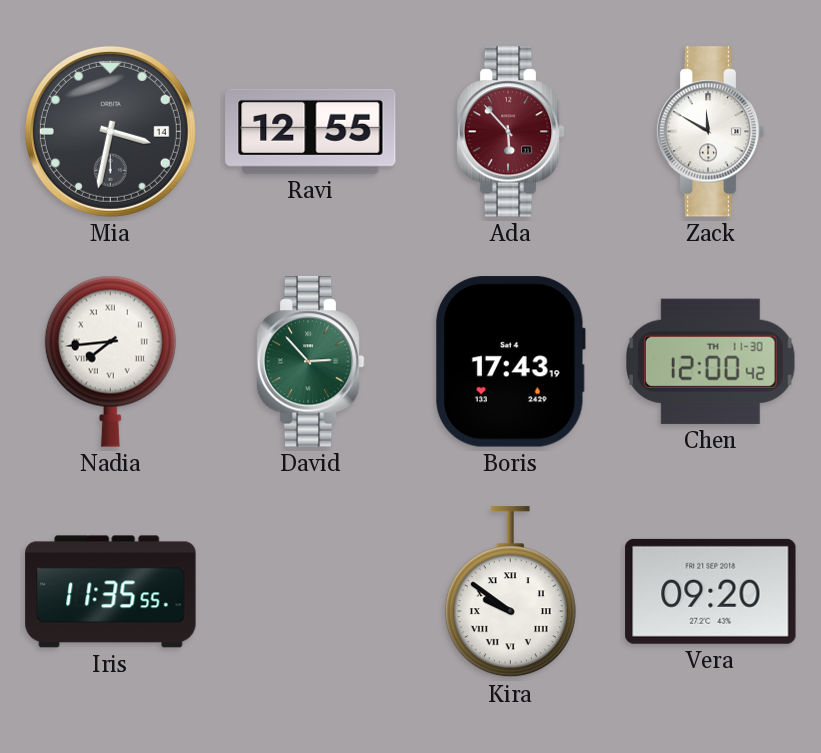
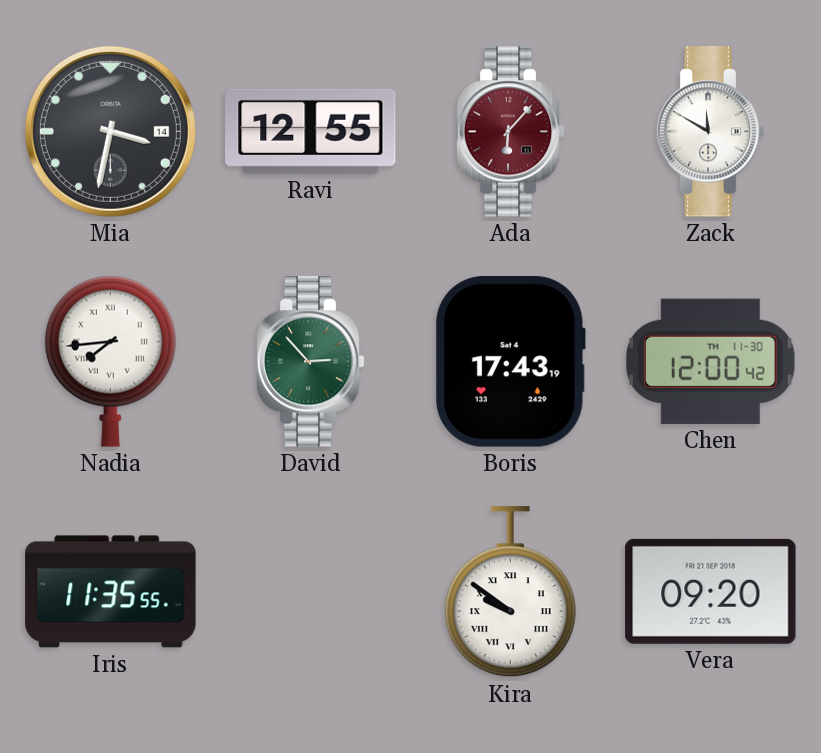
Ada: 5:53 -> 6:07 (510, 132)
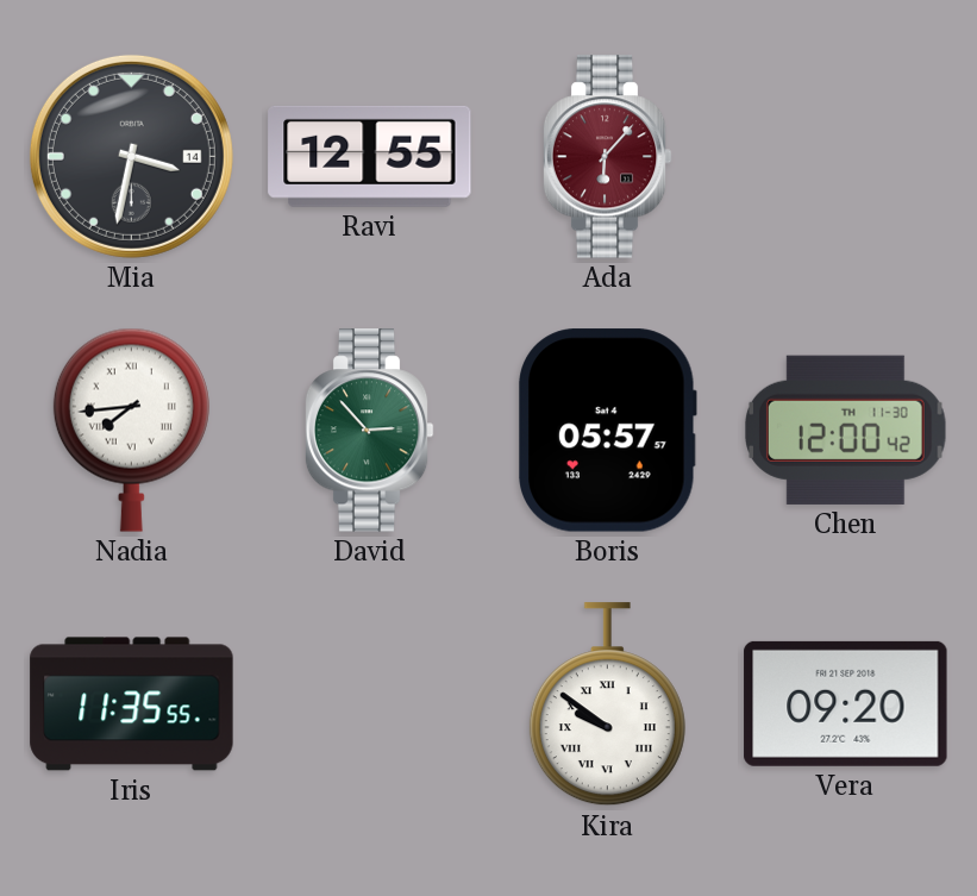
Zack: 11:50 -> none (710, 132)
Boris: 17:43 -> 05:57 (608, 431)
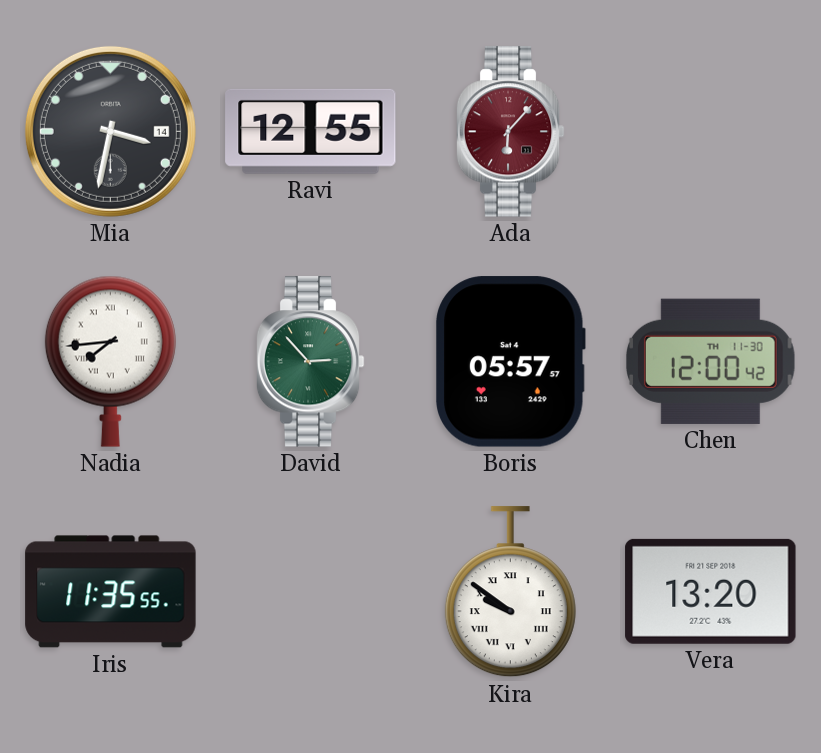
Vera: 09:20 -> 13:20 (711, 591)
